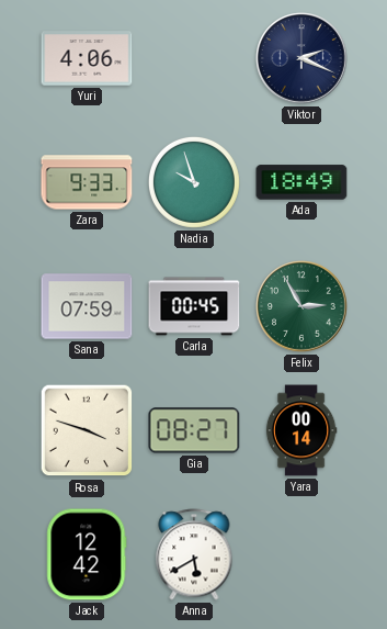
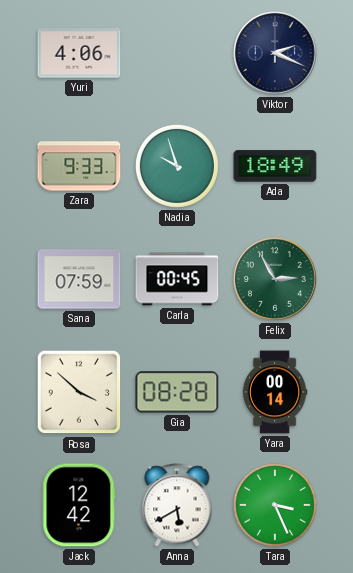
Rosa: 3:48 -> 3:52 (79, 392)
Gia: 08:27 -> 08:28 (177, 392)
Tara: none -> 3:26 (275, 505)
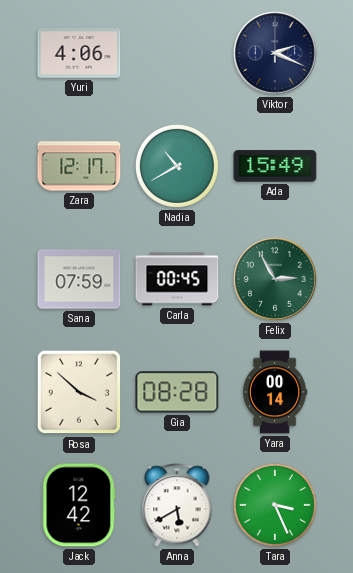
Zara: 9:33 -> 12:17 (79, 166)
Nadia: 9:57 -> 10:40 (177, 166)
Ada: 18:49 -> 15:49 (275, 166)
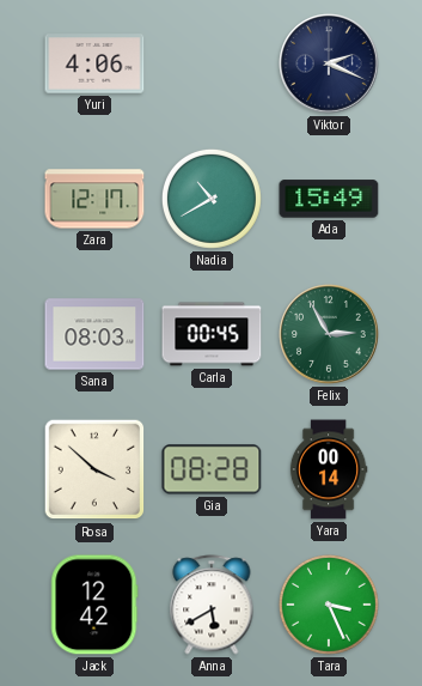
Sana: 07:59 -> 08:03 (94, 334)
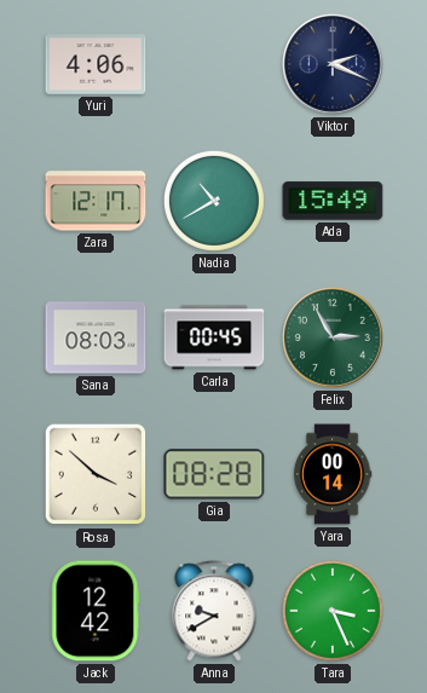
Anna: 5:40 -> 9:40 (214, 611)
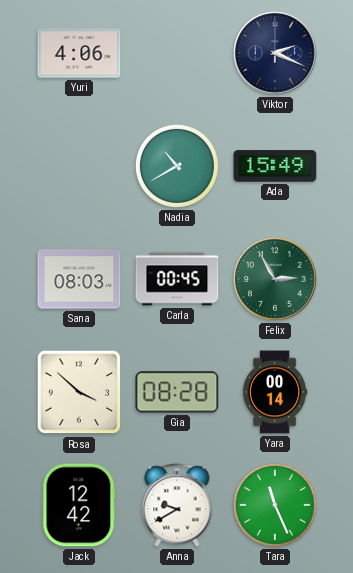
Zara: 12:17 -> none (96, 201)
Tara: 3:26 -> 11:26 (275, 505)
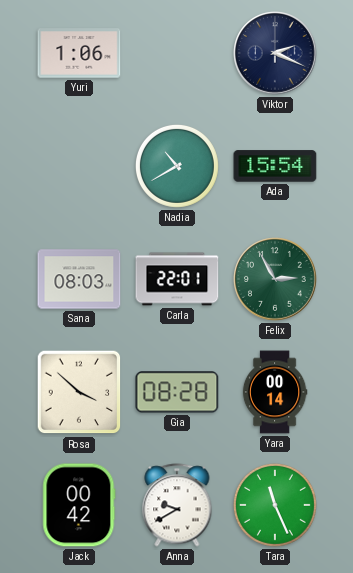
Yuri: 4:06 -> 1:06 (79, 53)
Ada: 15:49 -> 15:54 (275, 166)
Carla: 00:45 -> 22:01 (177, 279)
Jack: 12:42 -> 00:42 (79, 505)
